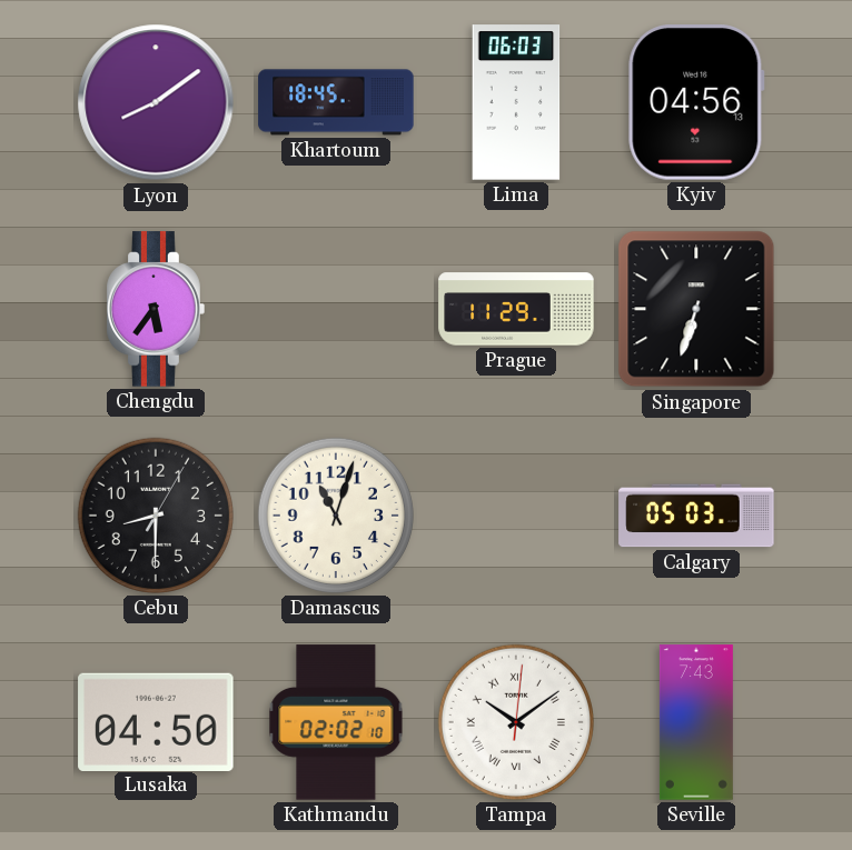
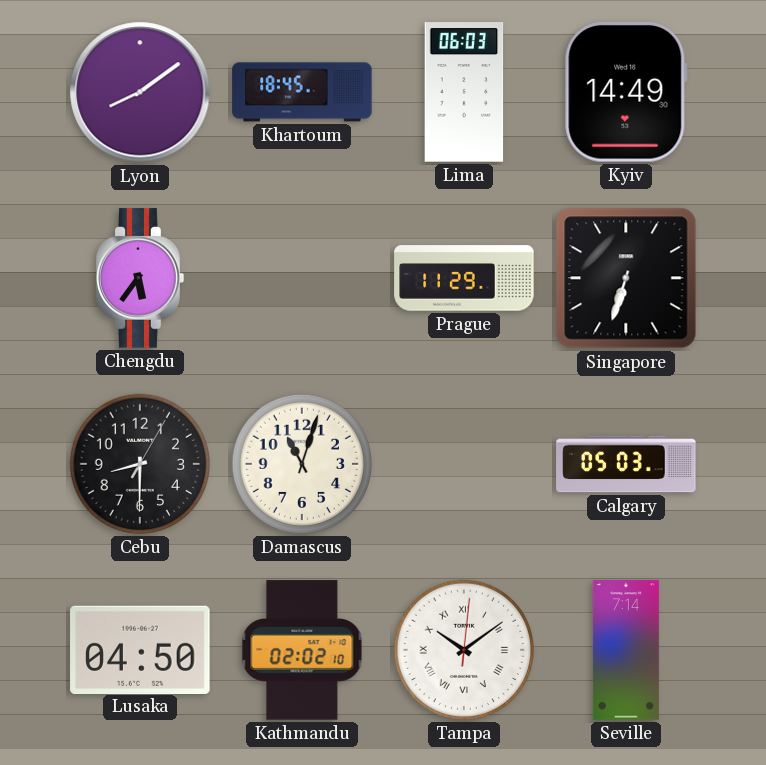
Kyiv: 04:56 -> 14:49 (626, 93)
Seville: 7:43 -> 7:14 (626, 650)
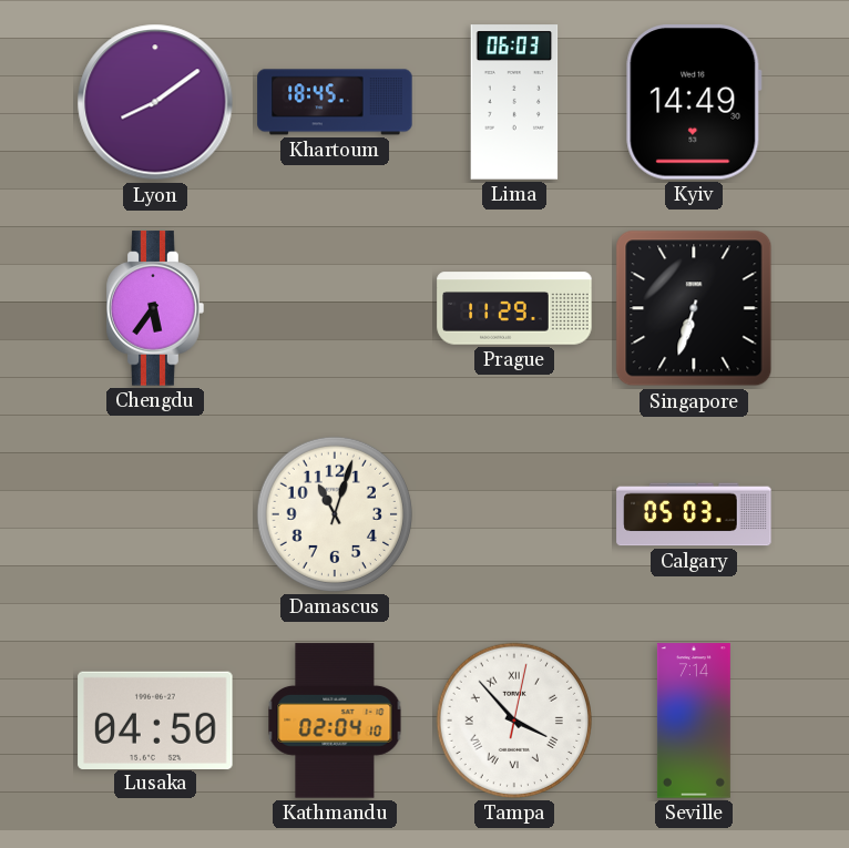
Cebu: 8:30 -> none (140, 464)
Kathmandu: 02:02 -> 02:04 (335, 721)
Tampa: 10:09 -> 3:53 (514, 721)
